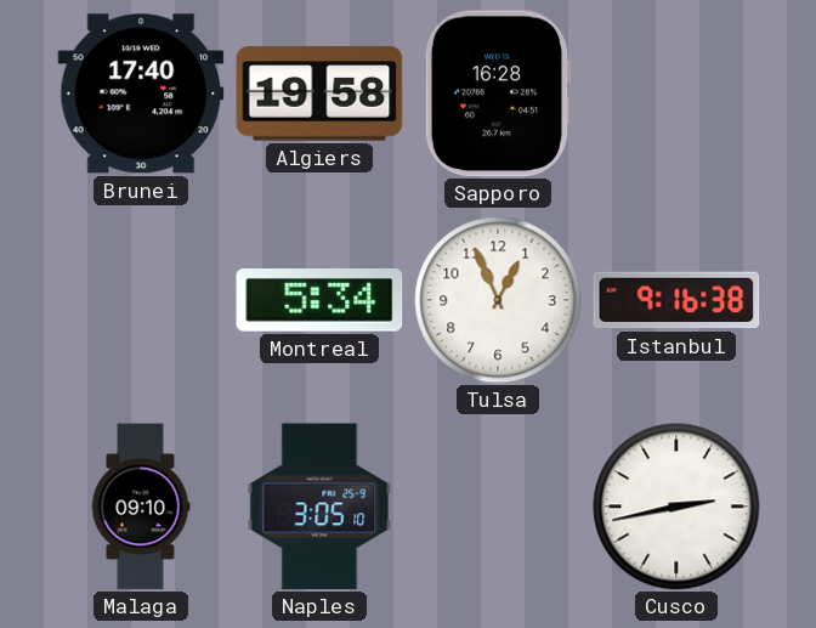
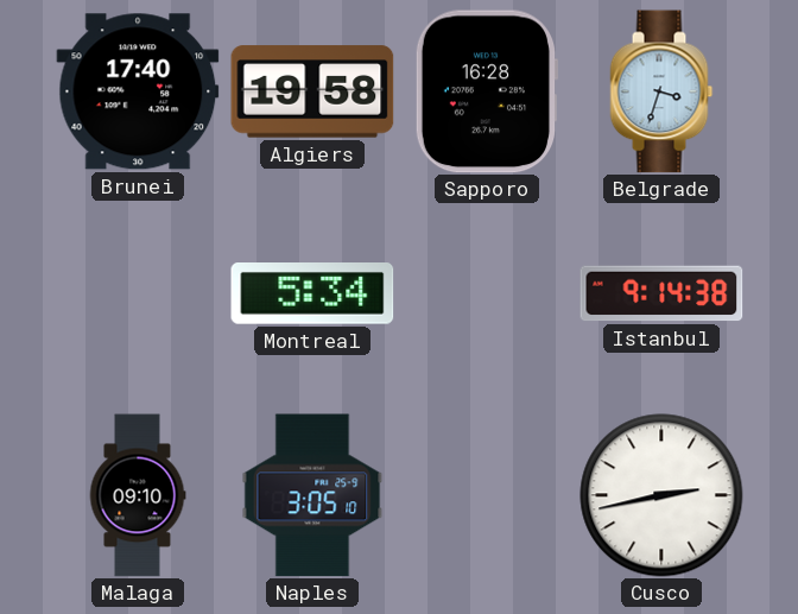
Belgrade: none -> 3:33 (661, 91)
Tulsa: 12:56 -> none (498, 300)
Istanbul: 9:16 -> 9:14 (661, 293)
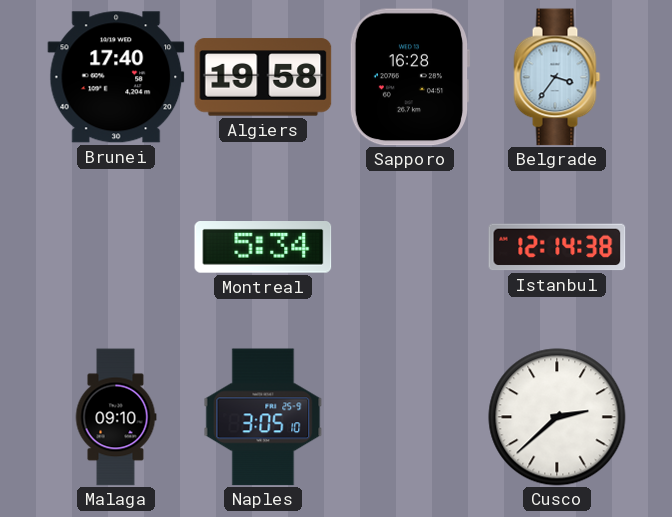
Belgrade: 3:33 -> 3:36 (557, 77)
Istanbul: 9:14 -> 12:14 (557, 247)
Cusco: 2:43 -> 2:38 (557, 417)
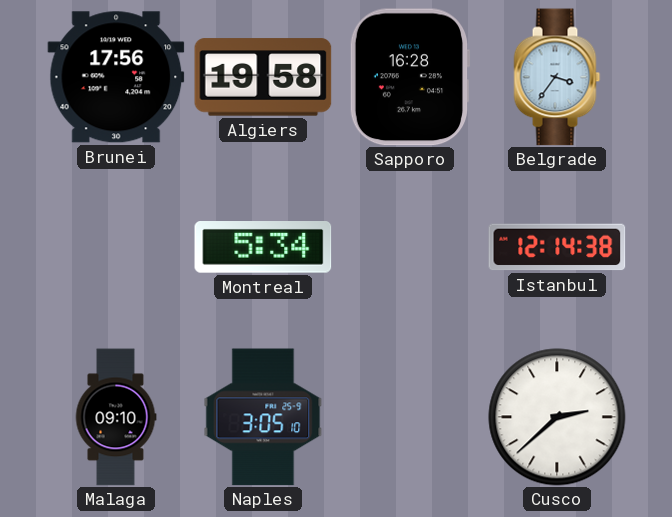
Brunei: 17:40 -> 17:56 (116, 77)
